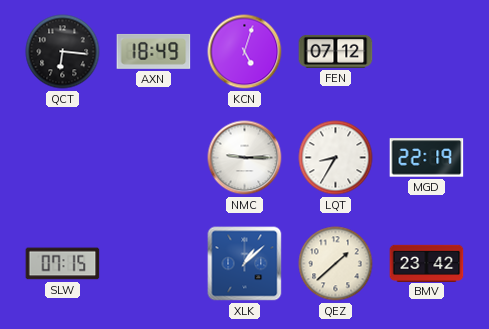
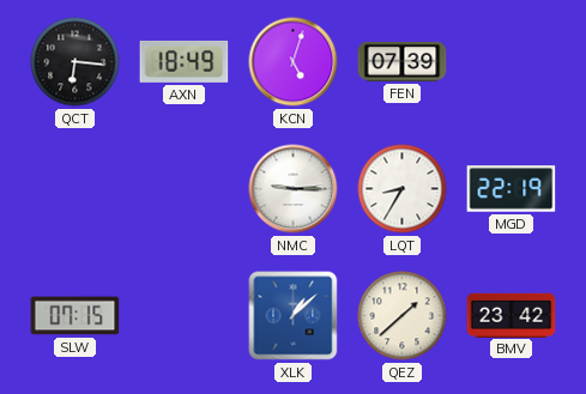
FEN: 07:12 -> 07:39 (403, 61)
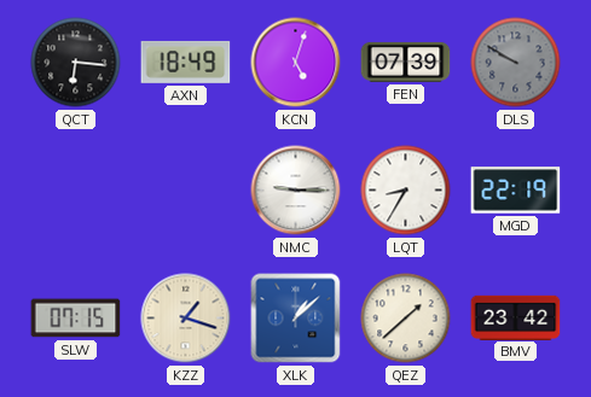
DLS: none -> 9:50 (516, 63)
KZZ: none -> 1:18 (186, 319)
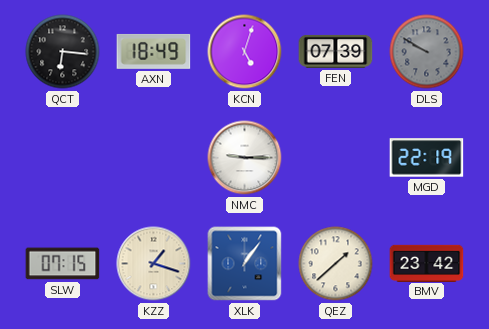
LQT: 8:35 -> none (406, 191)
XLK: 1:08 -> 1:06 (245, 264)
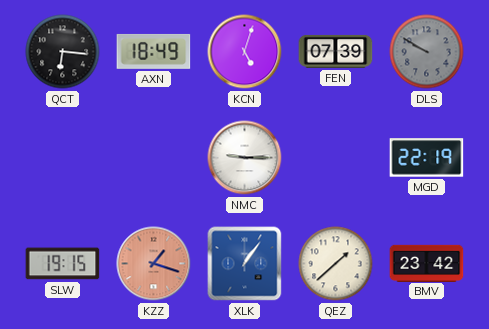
SLW: 07:15 -> 19:15 (63, 264)
KZZ dial: cream -> salmon (154, 264)
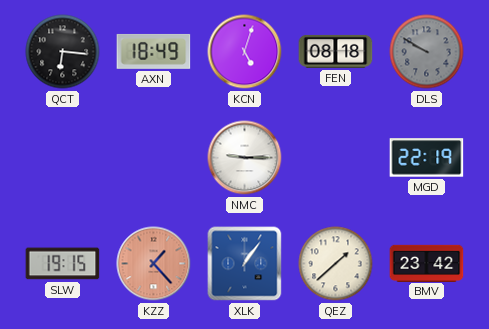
FEN: 07:39 -> 08:18 (336, 51)
KZZ: 1:18 -> 1:23 (154, 264)
